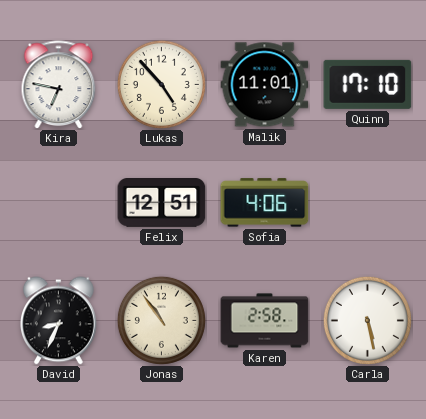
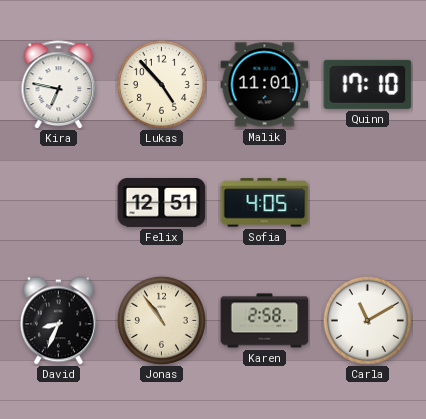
Sofia: 4:06 -> 4:05 (265, 203)
Carla: 5:28 -> 11:10 (367, 320)
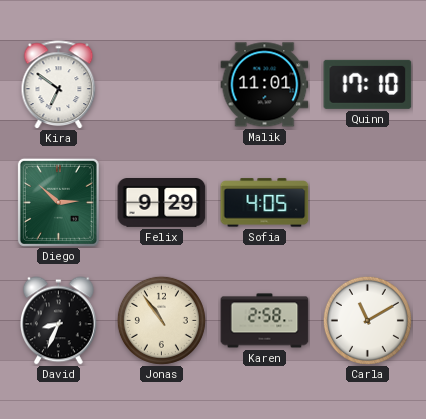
Kira: 6:47 -> 6:51 (59, 85)
Lukas: 4:53 -> none (161, 84)
Diego: none -> 2:52 (58, 202)
Felix: 12:51 -> 9:29 (162, 203)
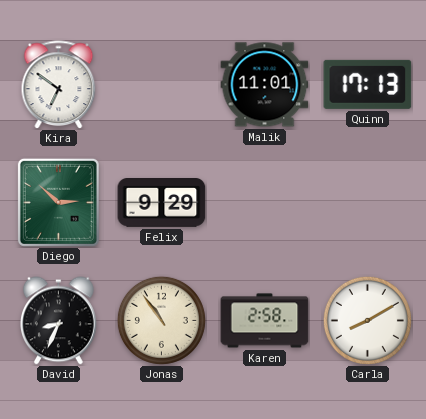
Quinn: 17:10 -> 17:13 (368, 84)
Sofia: 4:05 -> none (265, 203)
Carla: 11:10 -> 8:10 (367, 320)
